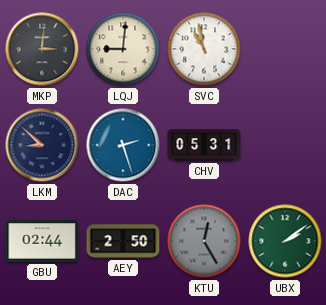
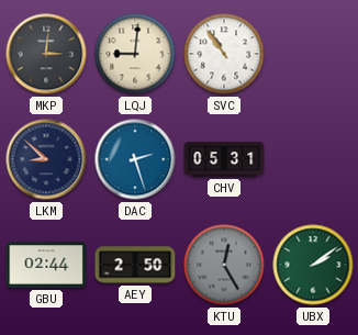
SVC: 10:58 -> 10:54 (224, 54)
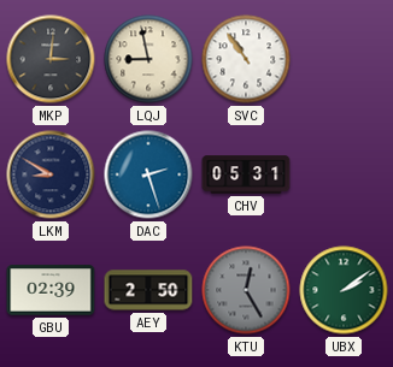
LQJ: 9:01 -> 8:58 (148, 59)
LKM: 8:52 -> 8:50 (51, 174)
GBU: 02:44 -> 02:39 (51, 290)
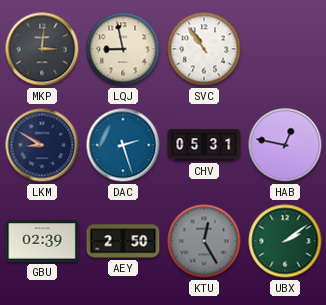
HAB: none -> 12:47 (285, 145)
